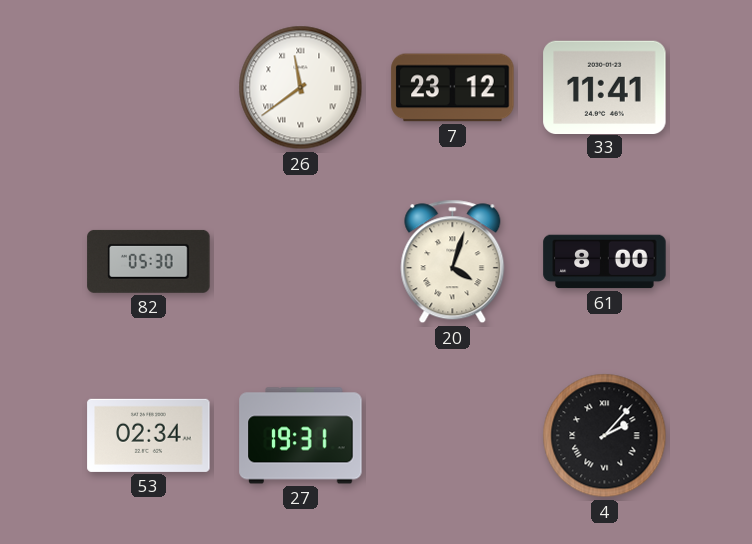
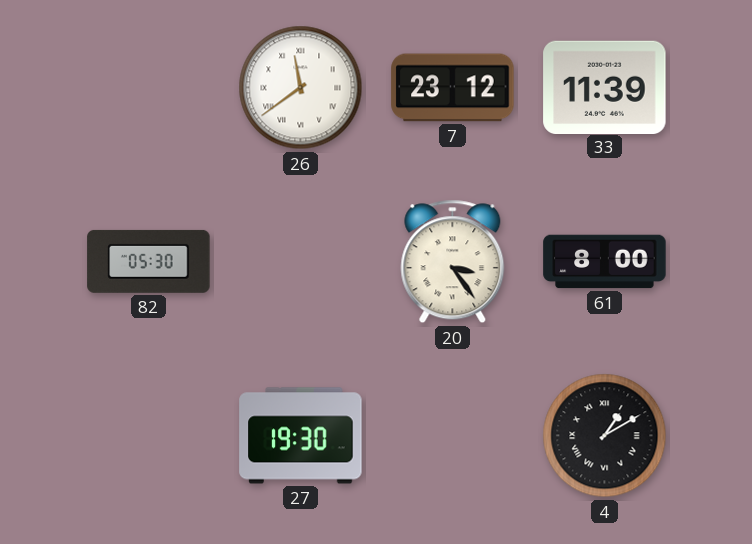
33: 11:41 -> 11:39 (605, 87)
20: 4:03 -> 3:24 (453, 262)
53: 02:34 -> none (149, 435)
27: 19:31 -> 19:30 (301, 436)
4: 2:07 -> 1:10 (605, 436)
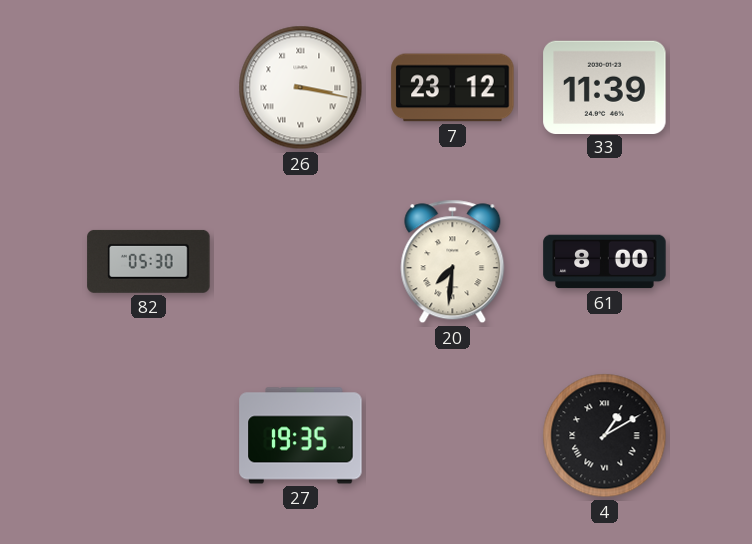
26: 11:39 -> 3:17 (301, 88)
20: 3:24 -> 7:31 (453, 262)
27: 19:30 -> 19:35 (301, 436)
